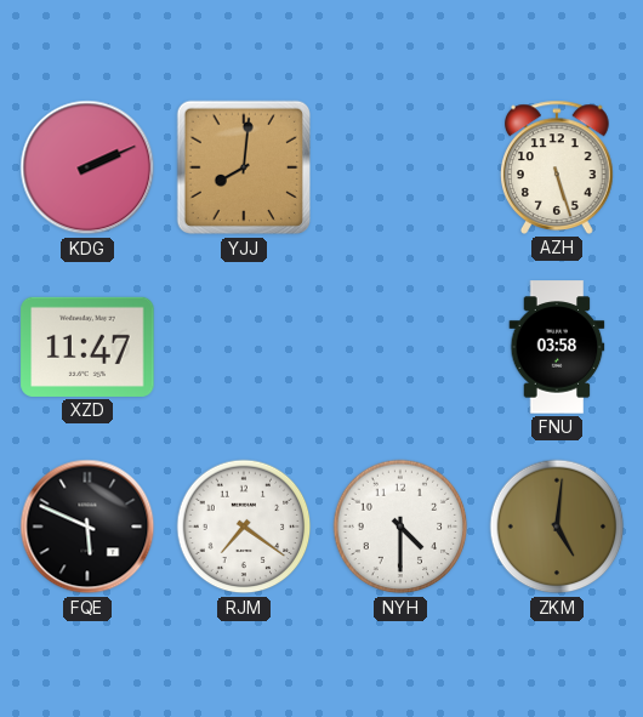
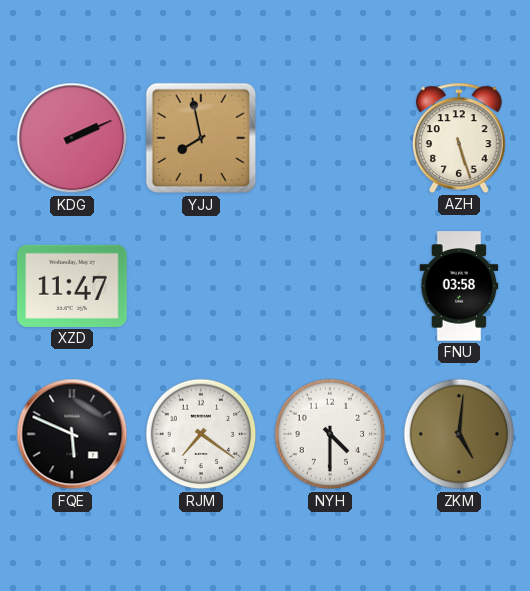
YJJ: 8:01 -> 7:58 (201, 138)
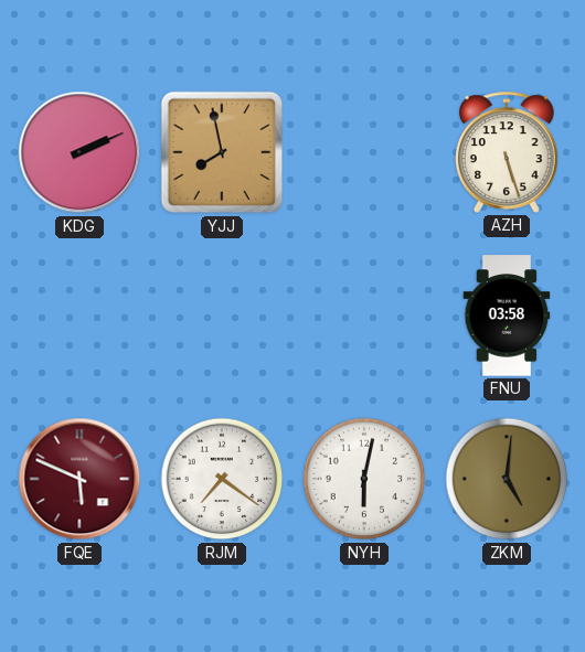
XZD: 11:47 -> none (72, 286)
FQE dial: black -> burgundy (79, 479)
NYH: 4:30 -> 6:02 (364, 479)
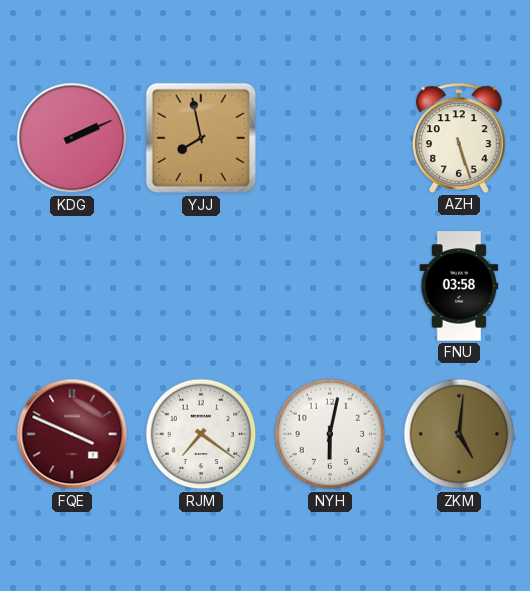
FQE: 5:49 -> 3:49 (72, 434)
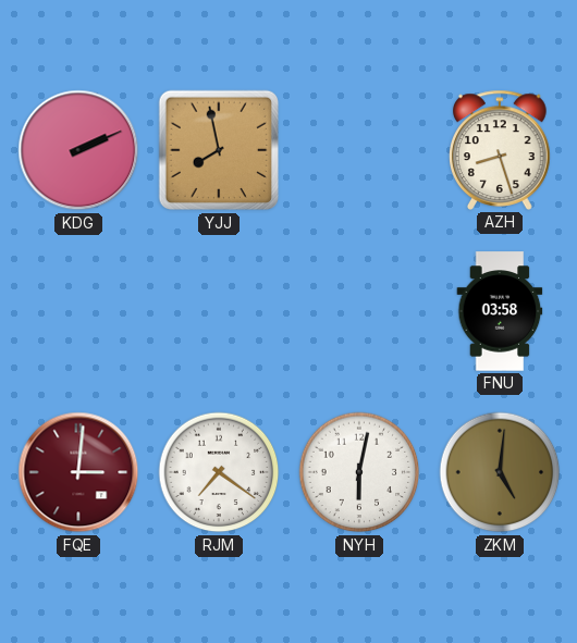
AZH: 5:27 -> 8:27 (501, 150)
FQE: 3:49 -> 3:01 (78, 472)
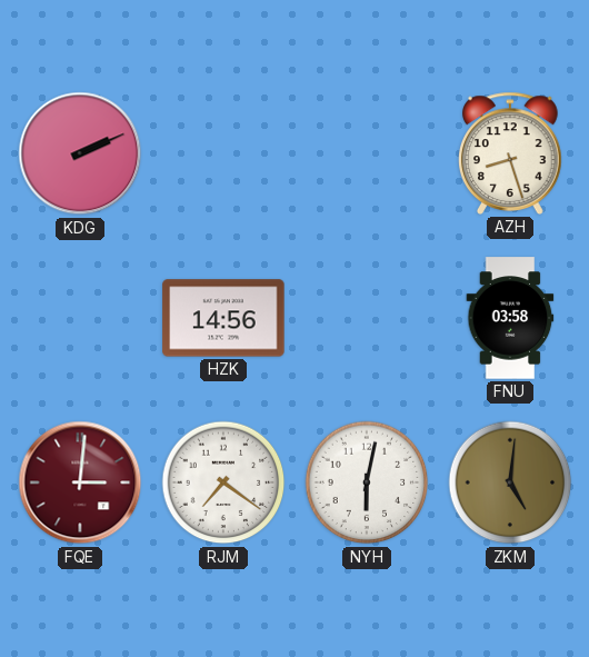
YJJ: 7:58 -> none (219, 150)
HZK: none -> 14:56 (223, 318)
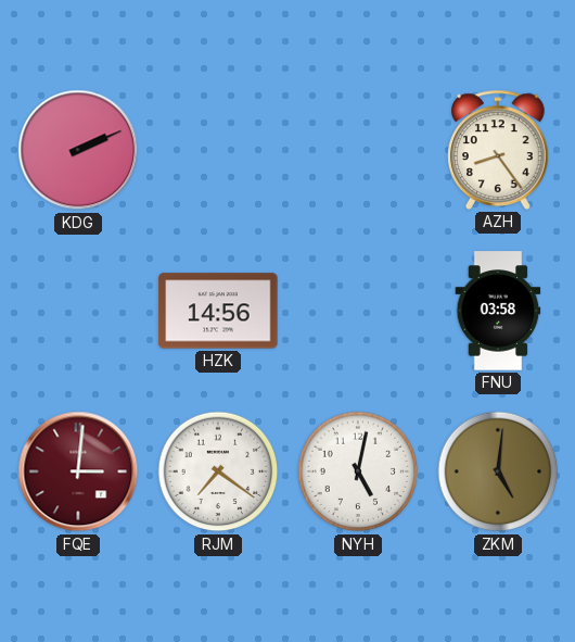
AZH: 8:27 -> 8:24 (499, 150)
NYH: 6:02 -> 5:02 (358, 471)
